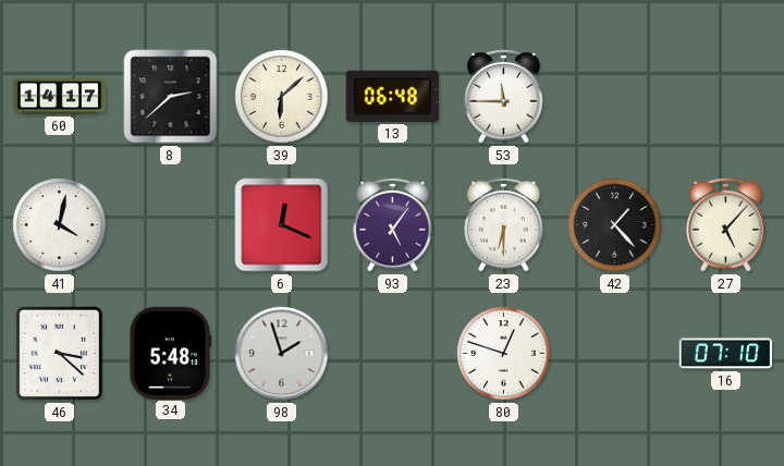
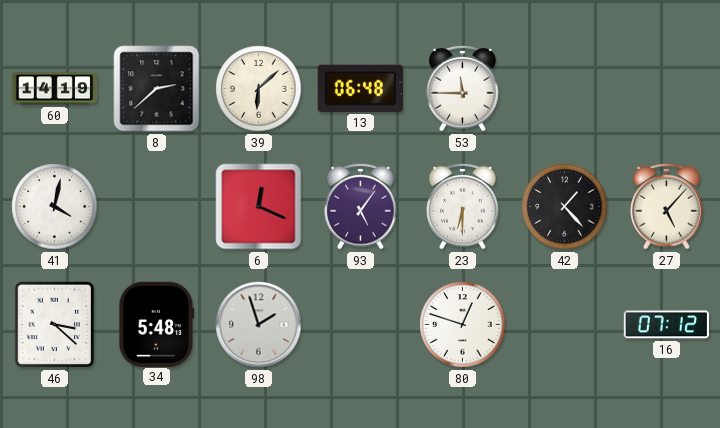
60: 14:17 -> 14:19 (55, 89)
16: 07:10 -> 07:12 (666, 325)
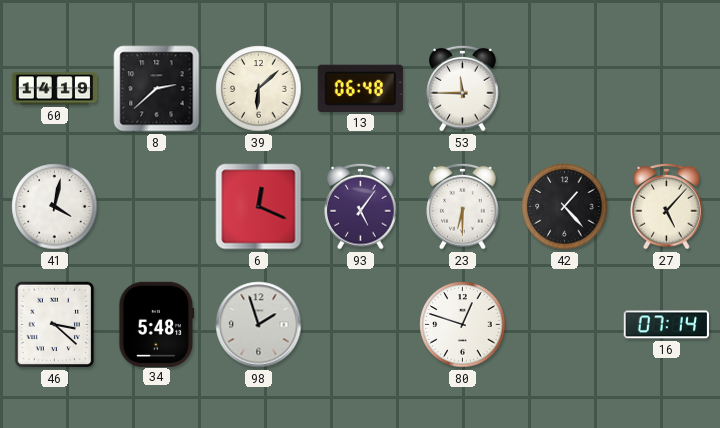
16: 07:12 -> 07:14 (666, 325)
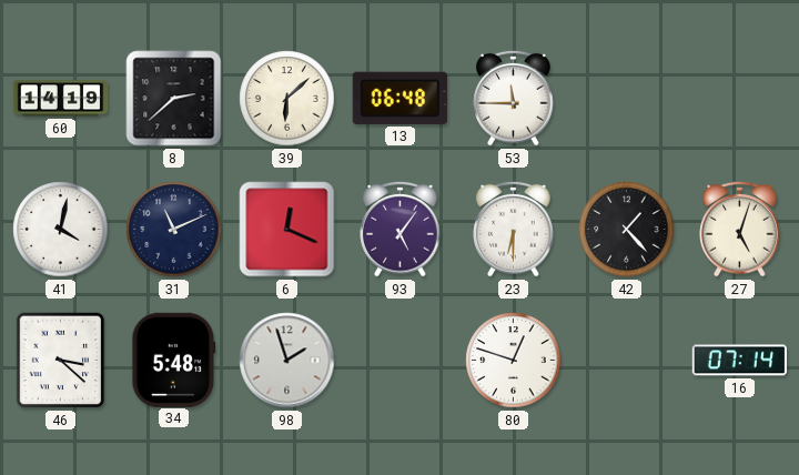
31: none -> 11:11 (174, 230)
27: 5:07 -> 5:03 (740, 229)
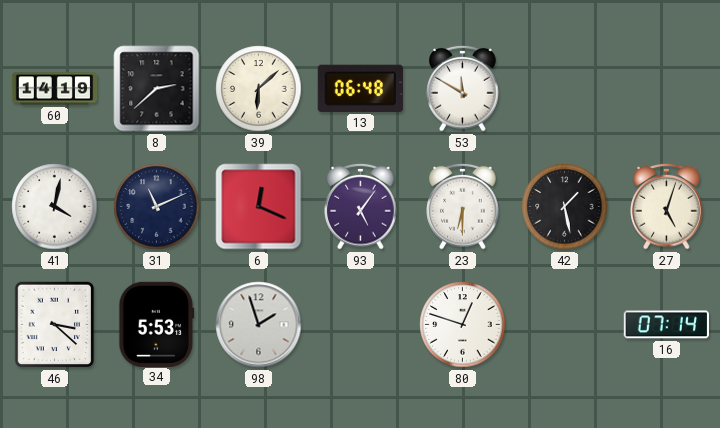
53: 11:45 -> 11:50 (463, 88)
42: 1:23 -> 1:28 (565, 207)
34: 5:48 -> 5:53 (157, 324)
